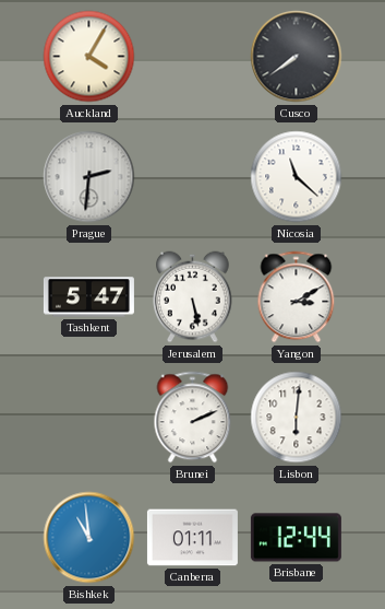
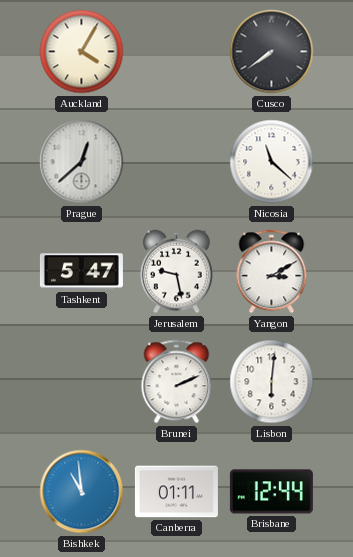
Prague: 2:31 -> 12:38 (82, 162)
Jerusalem: 5:28 -> 9:28 (177, 272)
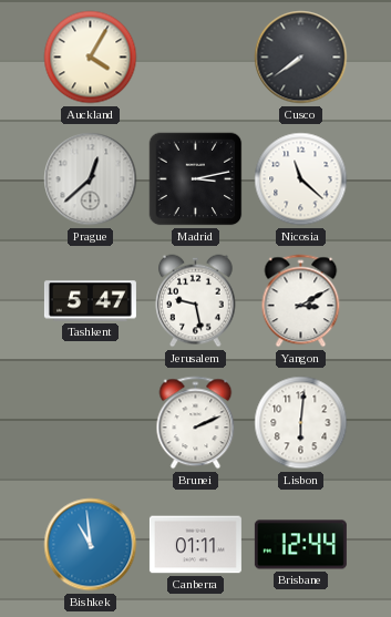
Madrid: none -> 3:13 (196, 179)
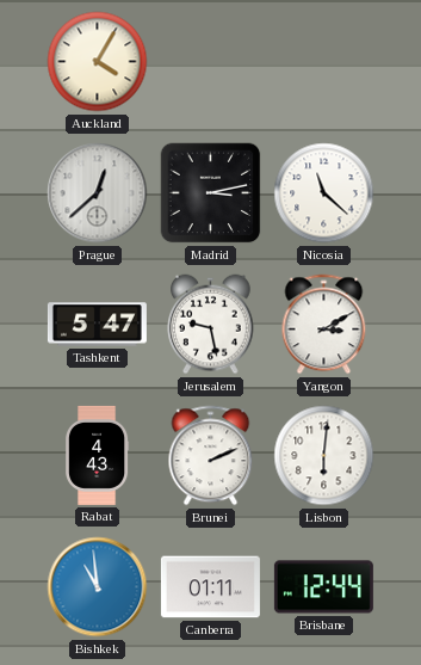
Cusco: 7:39 -> none (301, 58)
Rabat: none -> 4:43 (98, 455)
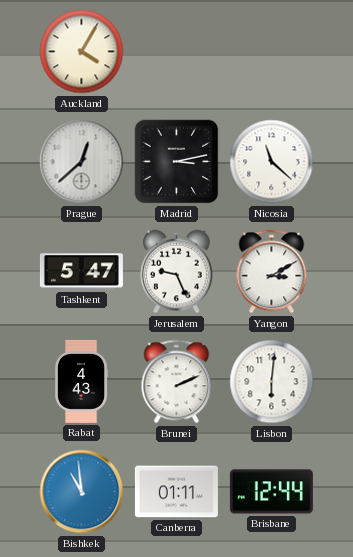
Jerusalem: 9:28 -> 9:26 (177, 272)
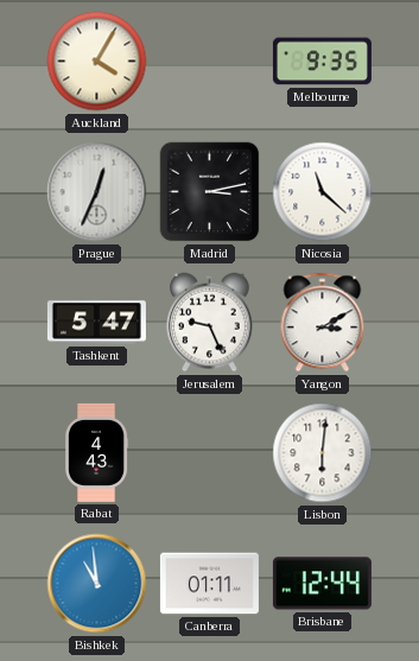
Melbourne: none -> 9:35 (322, 62)
Prague: 12:38 -> 12:34 (97, 192)
Brunei: 2:11 -> none (177, 382)
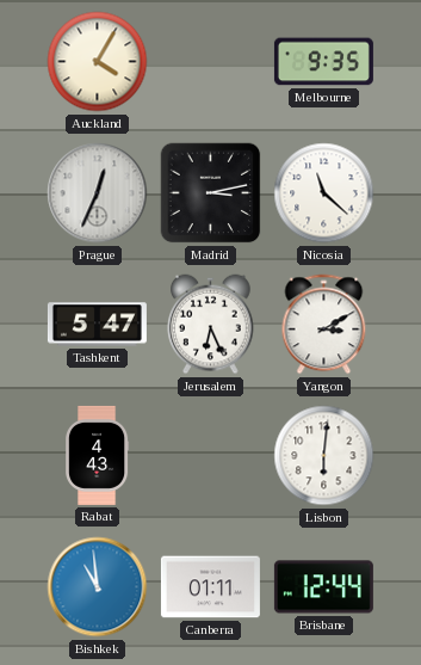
Jerusalem: 9:26 -> 6:26 (211, 325)
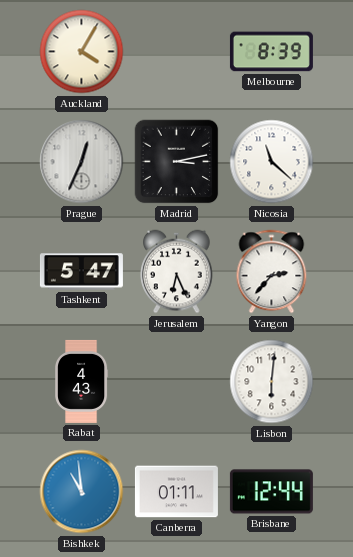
Melbourne: 9:35 -> 8:39 (271, 52)
Yangon: 3:10 -> 2:37 (272, 272)
